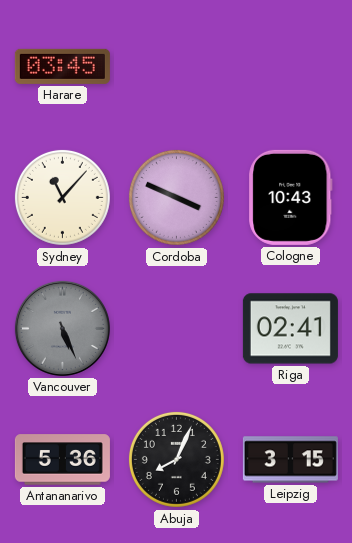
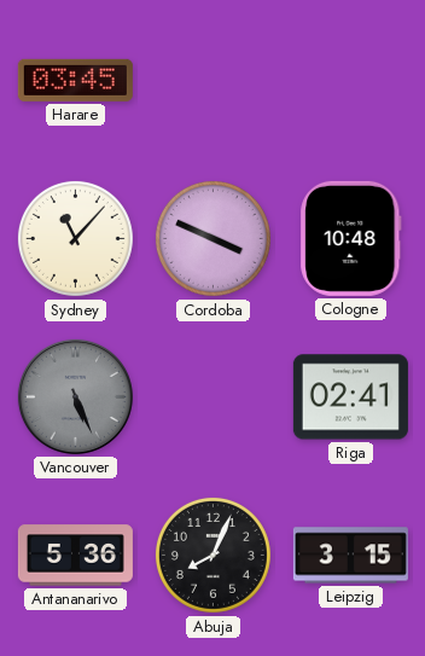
Cologne: 10:43 -> 10:48 (351, 238)
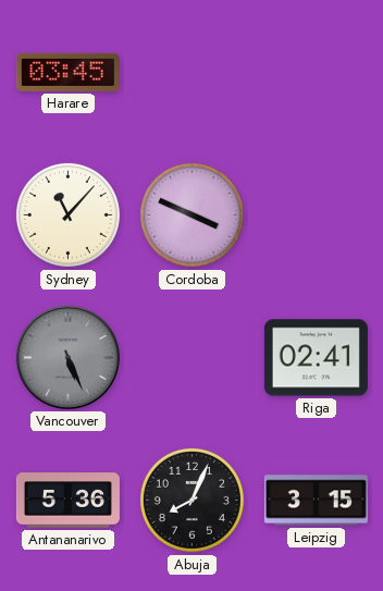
Cologne: 10:48 -> none (351, 238)
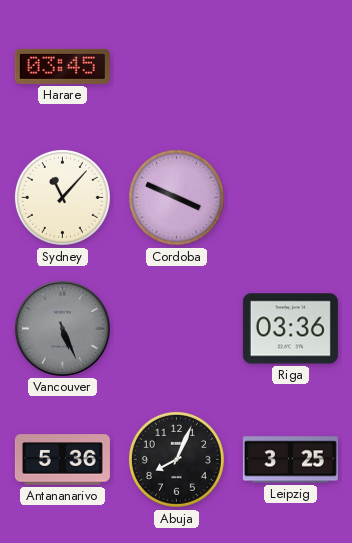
Riga: 02:41 -> 03:36 (290, 329)
Leipzig: 3:15 -> 3:25 (290, 460)
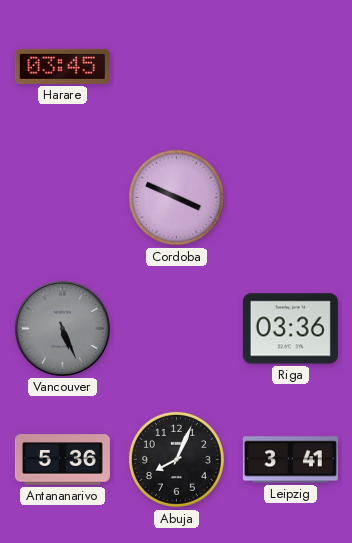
Sydney: 11:07 -> none (62, 197)
Leipzig: 3:25 -> 3:41 (290, 460)
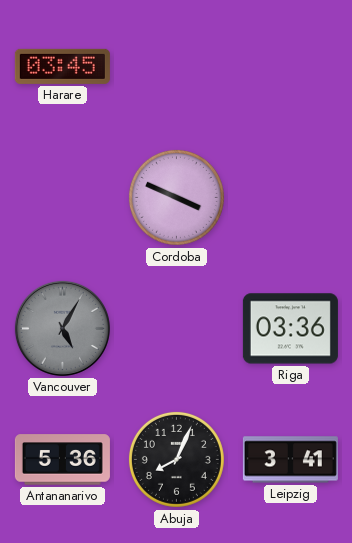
Vancouver: 5:26 -> 5:05 (62, 328)
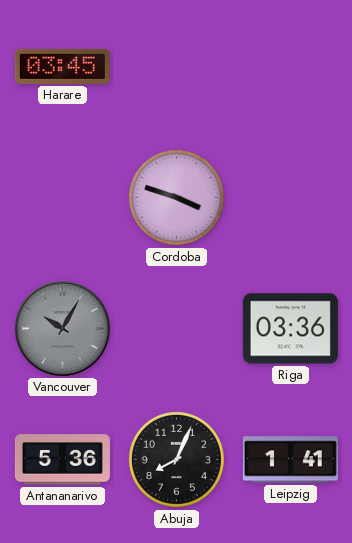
Cordoba: 3:49 -> 3:48 (176, 197)
Vancouver: 5:05 -> 10:05 (62, 328)
Leipzig: 3:41 -> 1:41 (290, 460)
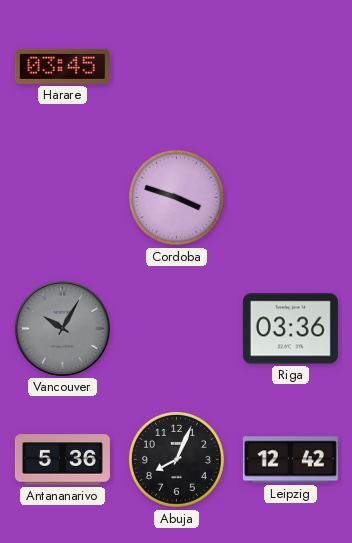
Leipzig: 1:41 -> 12:42 (290, 460)
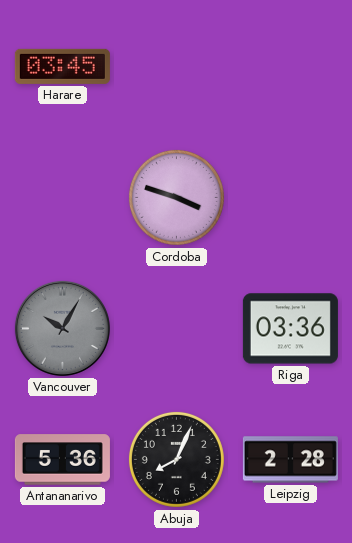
Leipzig: 12:42 -> 2:28 (290, 460)
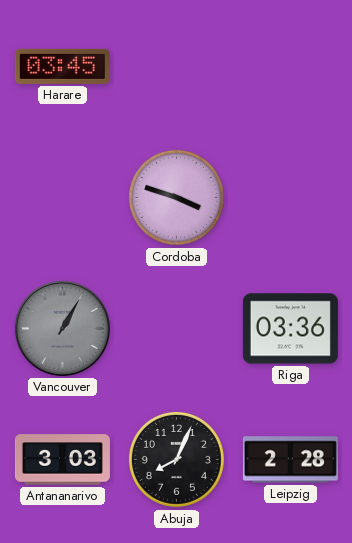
Vancouver: 10:05 -> 1:05 (62, 328)
Antananarivo: 5:36 -> 3:03 (62, 460)
